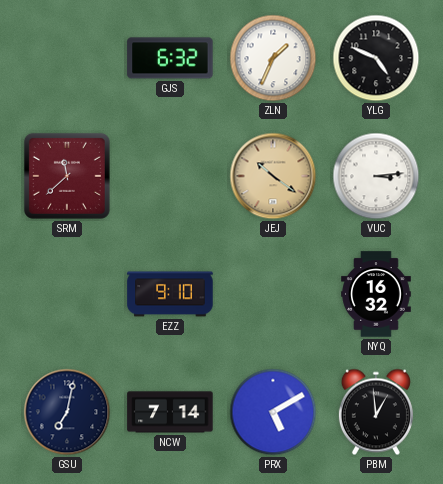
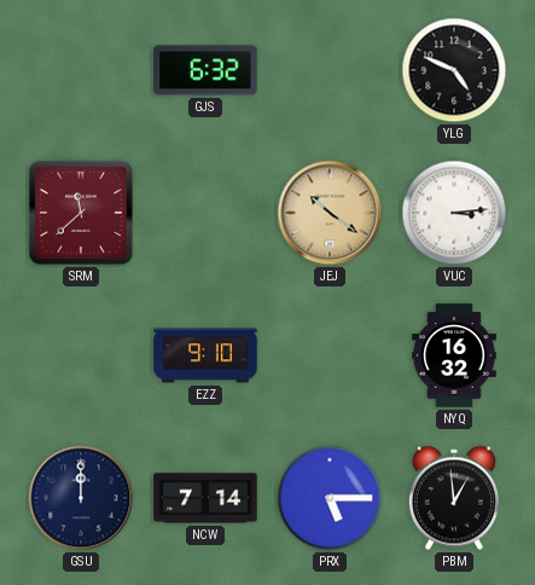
ZLN: 1:34 -> none (273, 58)
GSU: 7:02 -> 12:00 (81, 498)
PRX: 5:10 -> 5:15 (330, 498)
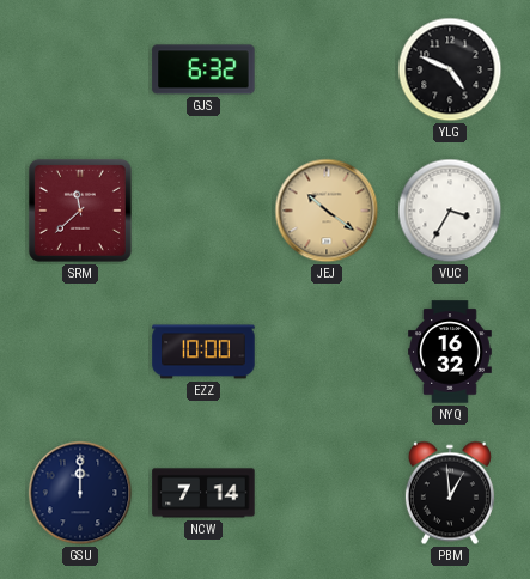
VUC: 3:14 -> 3:35 (450, 211)
EZZ: 9:10 -> 10:00 (203, 352)
PRX: 5:15 -> none (330, 498)
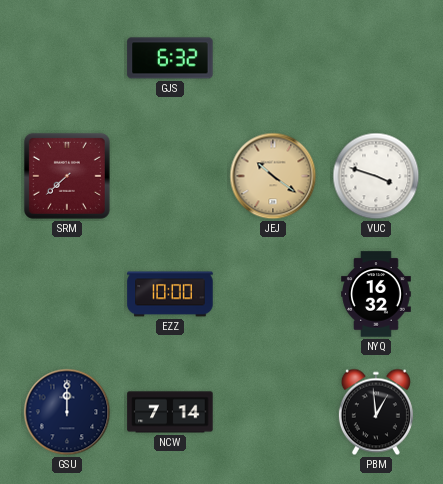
YLG: 4:49 -> none (450, 69)
SRM: 11:38 -> 7:38 (67, 176)
VUC: 3:35 -> 3:48 (376, 176)
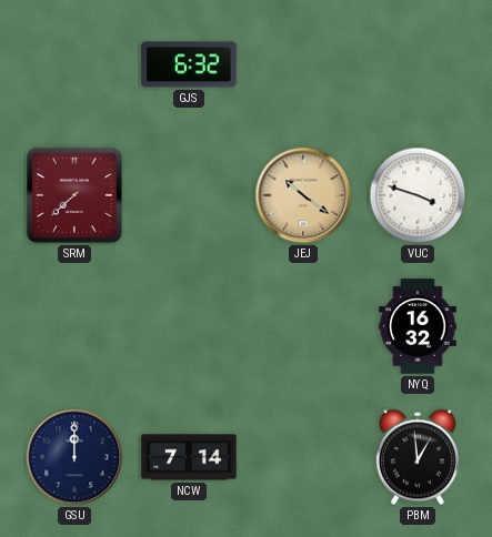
EZZ: 10:00 -> none (170, 294)
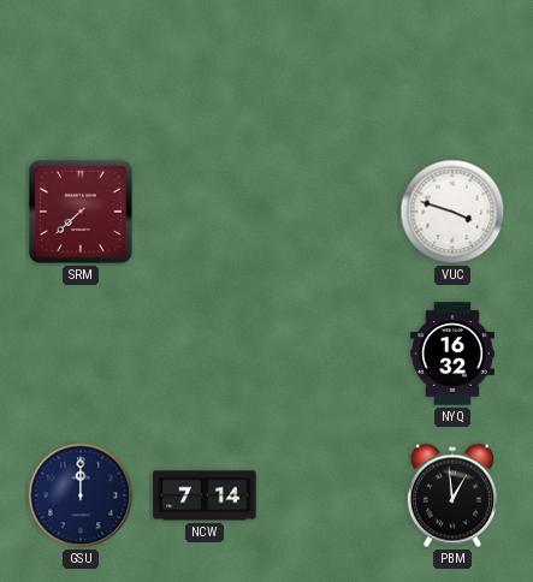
GJS: 6:32 -> none (189, 64)
JEJ: 10:21 -> none (303, 195)
